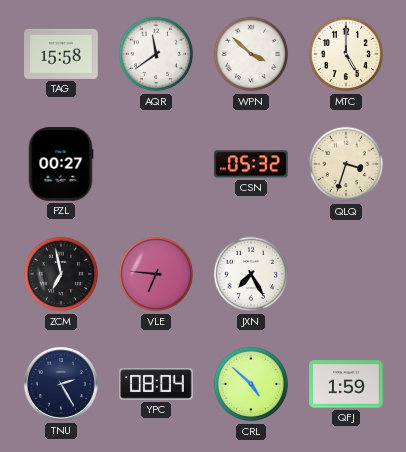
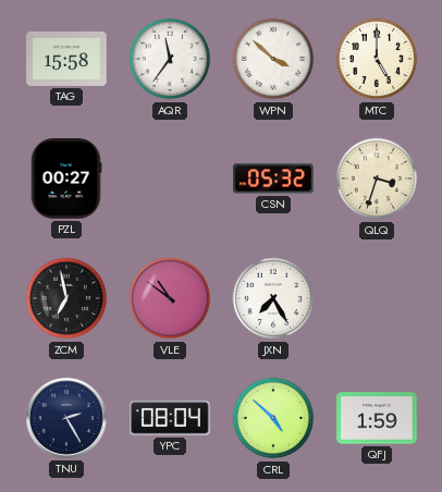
AQR: 11:39 -> 11:36 (170, 59)
VLE: 6:46 -> 10:51 (170, 298)
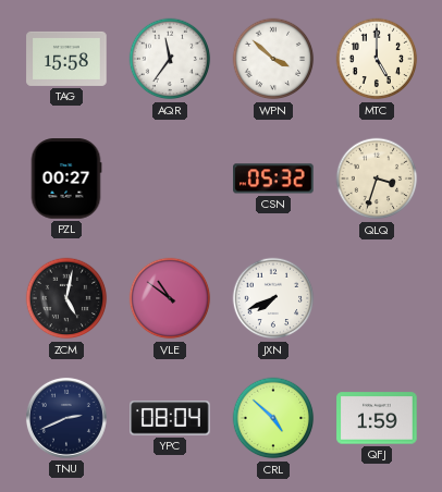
ZCM: 6:58 -> 5:02 (66, 298)
JXN: 7:25 -> 7:41 (273, 298)
TNU: 2:25 -> 2:41 (66, 418)
